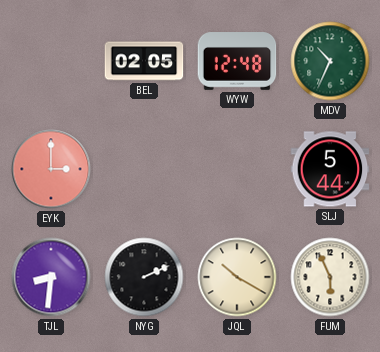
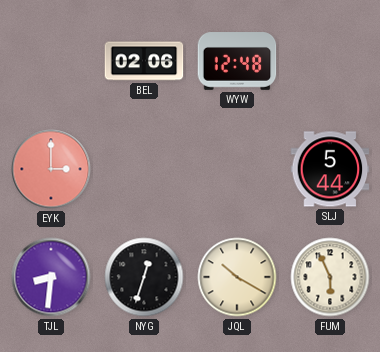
BEL: 02:05 -> 02:06 (144, 61)
MDV: 10:34 -> none (330, 61)
NYG: 2:11 -> 12:33 (144, 277)
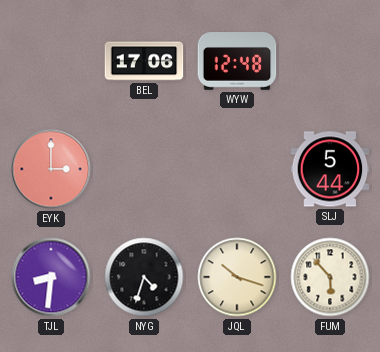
BEL: 02:06 -> 17:06 (144, 61)
NYG: 12:33 -> 4:33 (144, 277)
JQL: 10:20 -> 10:18 (237, 277)
FUM: 5:56 -> 5:53 (330, 277)
